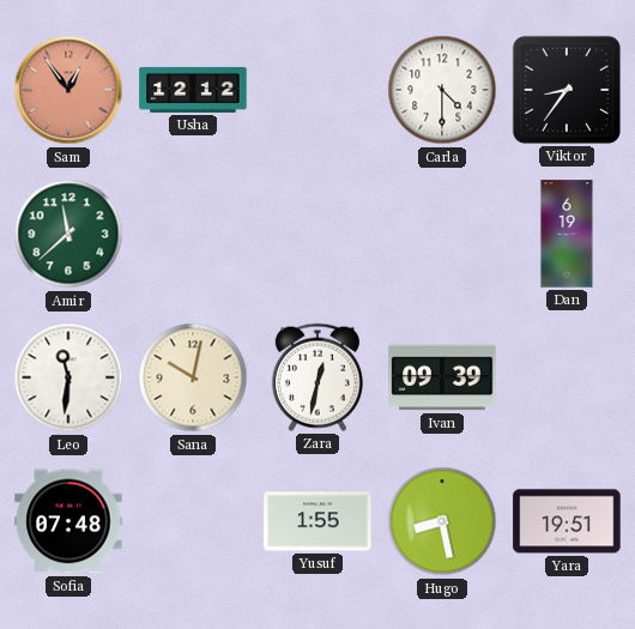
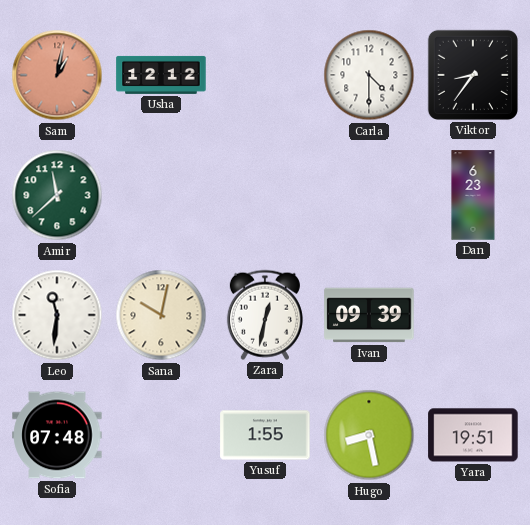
Sam: 12:54 -> 1:02 (57, 75)
Dan: 6:19 -> 6:23 (473, 195)
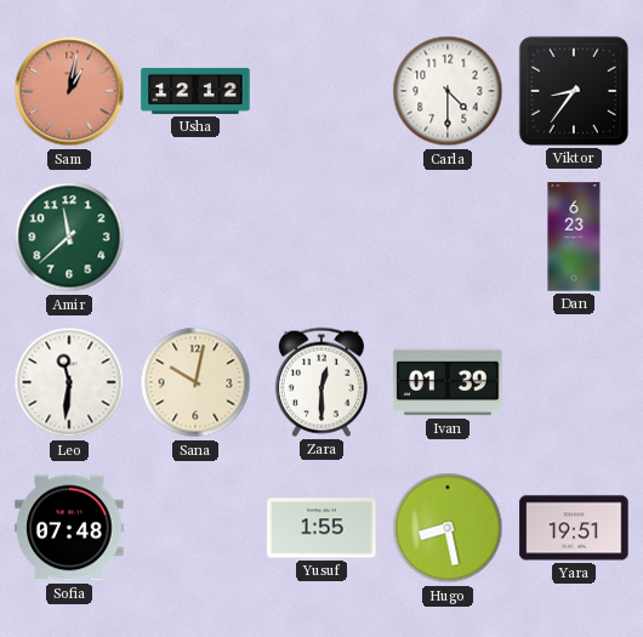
Zara: 12:32 -> 12:30 (321, 382)
Ivan: 09:39 -> 01:39 (448, 382)
